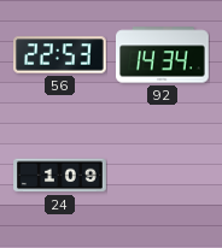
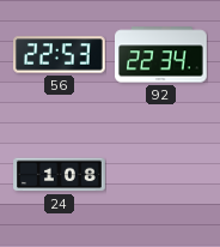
92: 14:34 -> 22:34 (161, 55)
24: 1:09 -> 1:08 (60, 175)
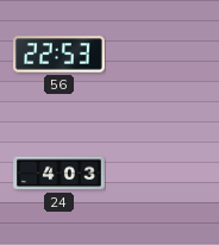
92: 22:34 -> none (161, 55)
24: 1:08 -> 4:03 (60, 174)
